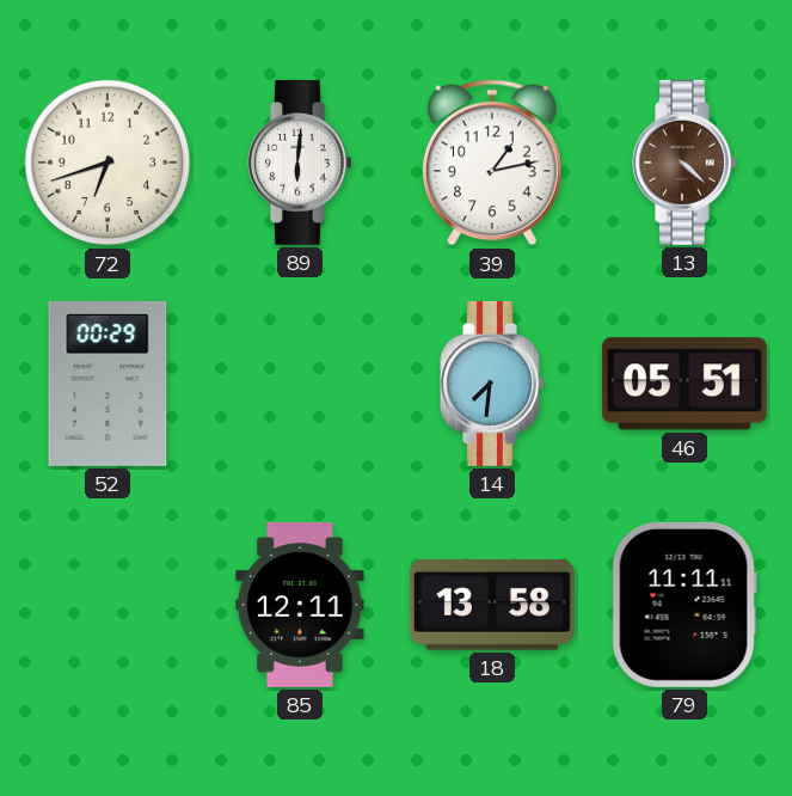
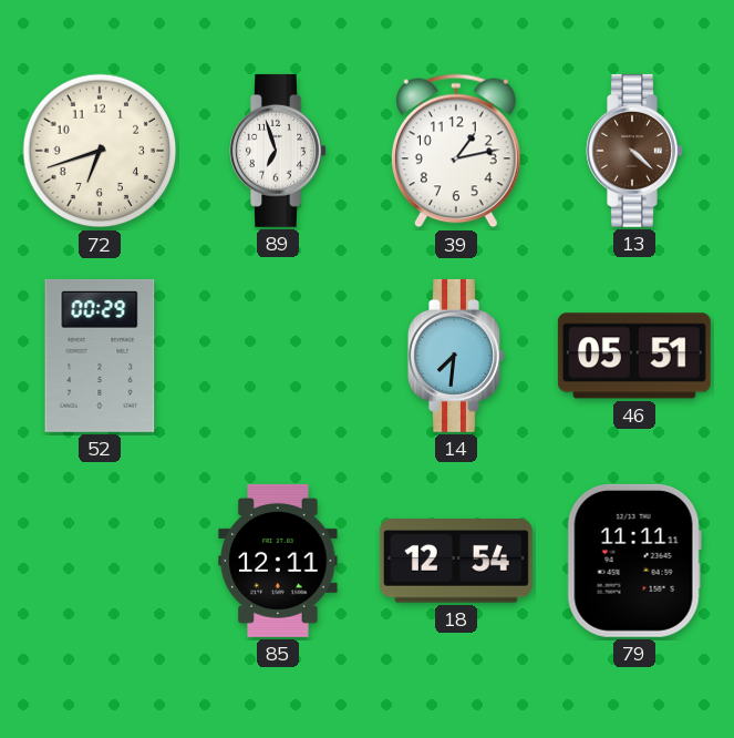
89: 6:01 -> 6:57 (278, 151)
18: 13:58 -> 12:54 (456, 561)
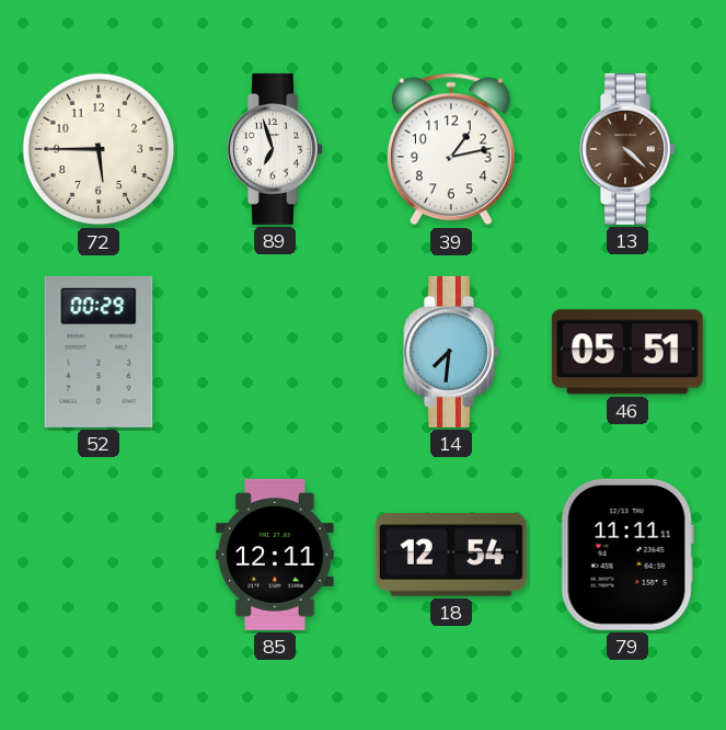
72: 6:42 -> 5:45 (99, 149)
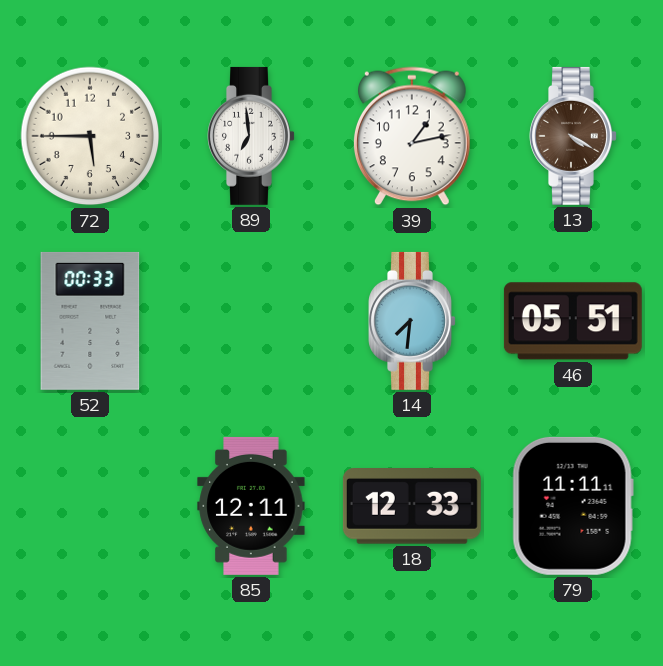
89: 6:57 -> 6:59 (251, 136)
13: 4:22 -> 4:20 (573, 136)
52: 00:29 -> 00:33 (90, 321)
18: 12:54 -> 12:33 (412, 506)
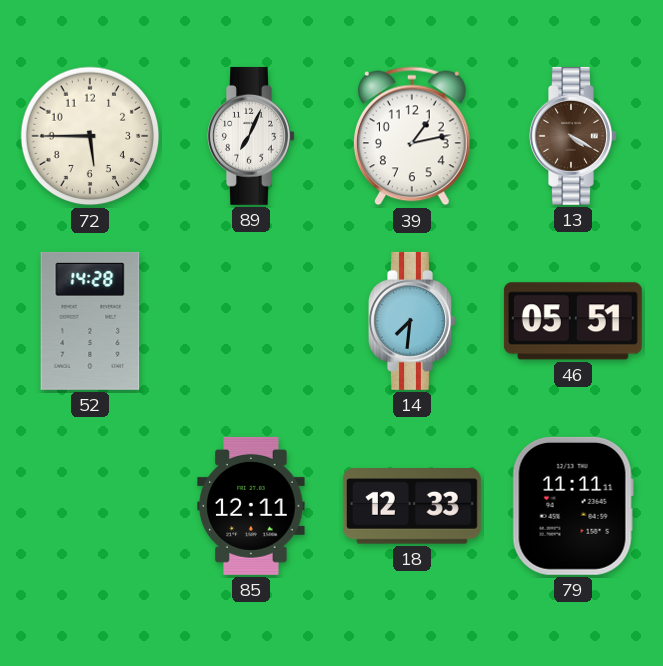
89: 6:59 -> 7:04 (251, 136)
52: 00:33 -> 14:28 (90, 321)
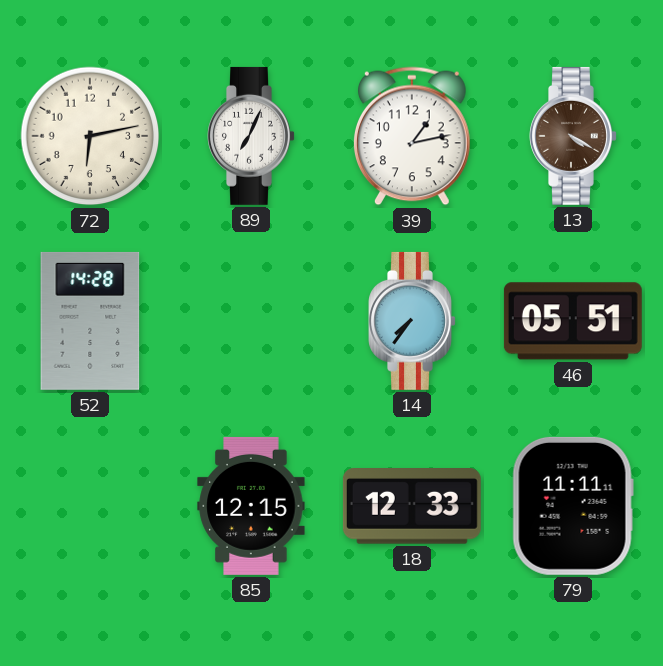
72: 5:45 -> 6:13 (90, 136)
14: 7:31 -> 7:36 (412, 321)
85: 12:11 -> 12:15 (251, 506)
